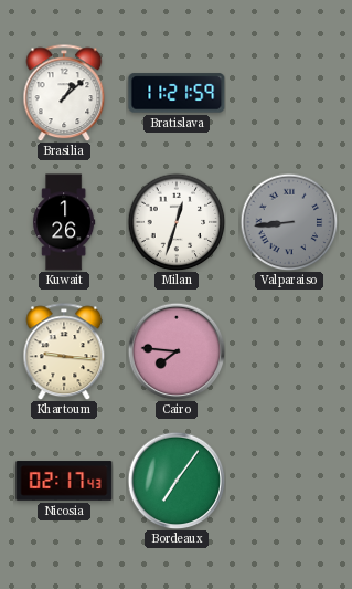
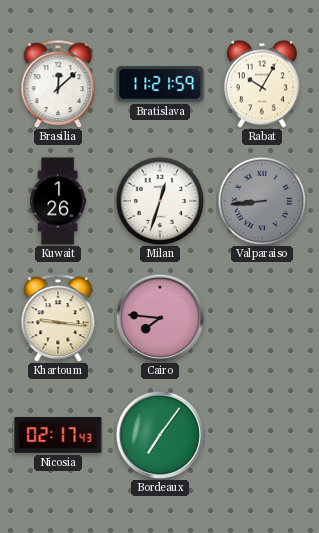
Brasilia: 1:08 -> 12:08 (58, 84)
Rabat: none -> 10:05 (262, 84)
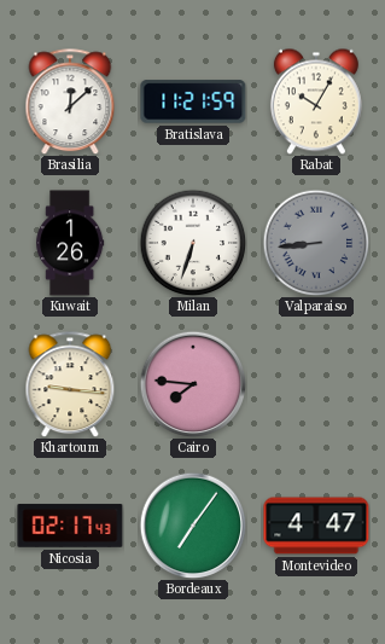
Milan: 12:33 -> 6:33 (193, 243)
Montevideo: none -> 4:47 (316, 526)
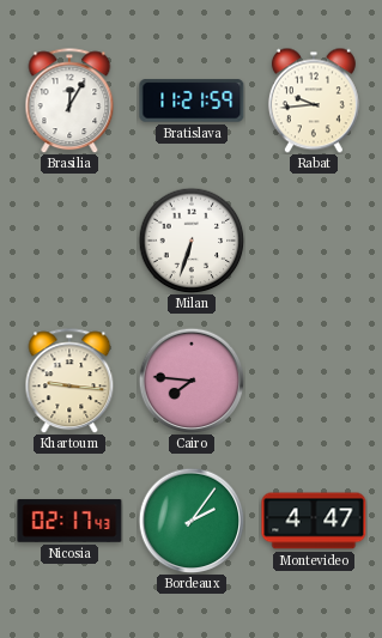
Brasilia: 12:08 -> 12:05 (69, 101)
Rabat: 10:05 -> 9:44 (314, 101)
Kuwait: 1:26 -> none (70, 243)
Valparaiso: 8:44 -> none (316, 243)
Bordeaux: 7:06 -> 2:06 (192, 521)
